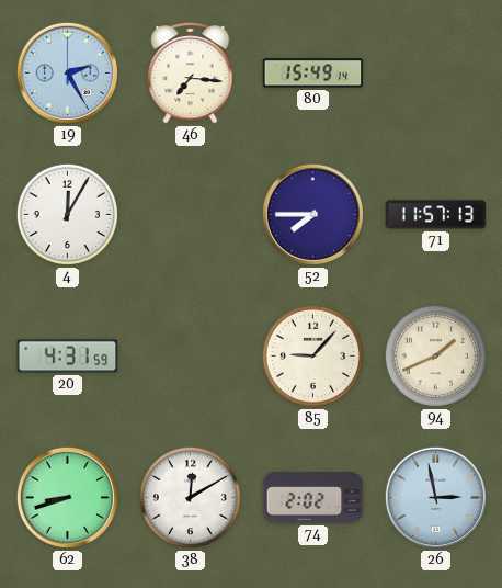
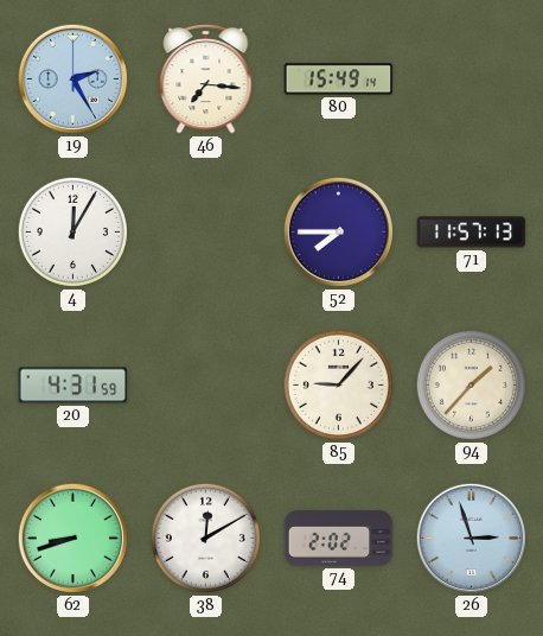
94: 1:41 -> 1:37 (471, 384)
26: 2:58 -> 2:57 (471, 538)
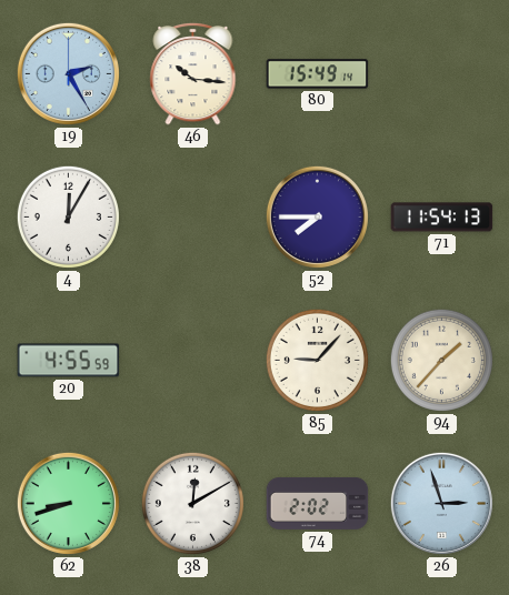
46: 7:16 -> 10:16 (193, 73)
71: 11:57 -> 11:54 (442, 218)
20: 4:31 -> 4:55 (69, 361)
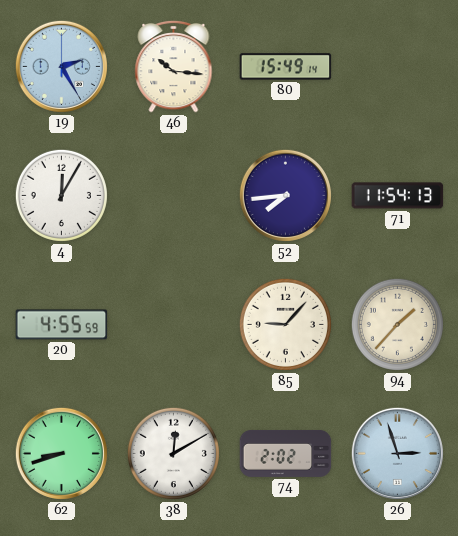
52: 7:45 -> 7:44 (285, 195)
